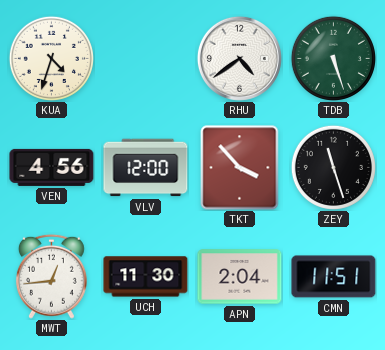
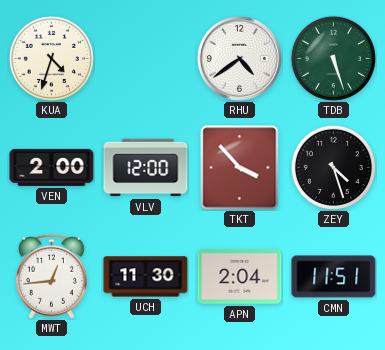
VEN: 4:56 -> 2:00 (52, 167)
ZEY: 11:27 -> 4:27 (333, 167)
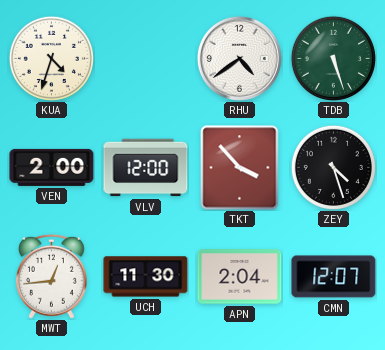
CMN: 11:51 -> 12:07 (334, 277)
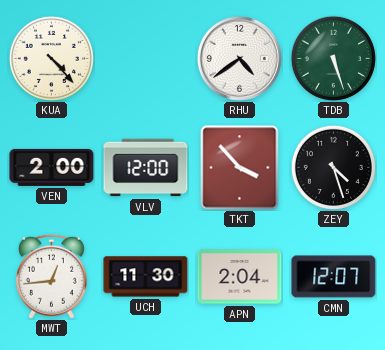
KUA: 4:33 -> 4:23 (51, 58)
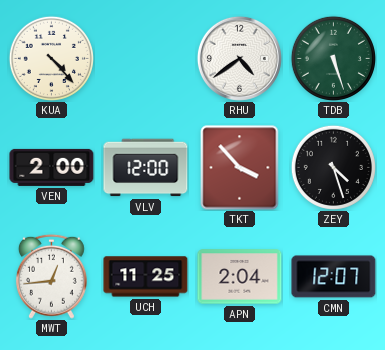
UCH: 11:30 -> 11:25 (146, 277)
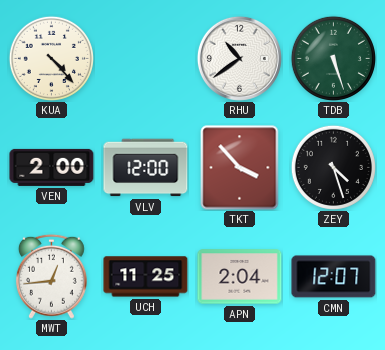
RHU: 4:39 -> 10:39 (239, 58)
